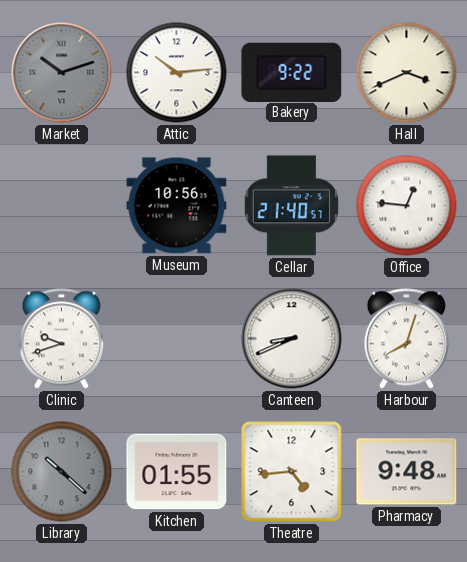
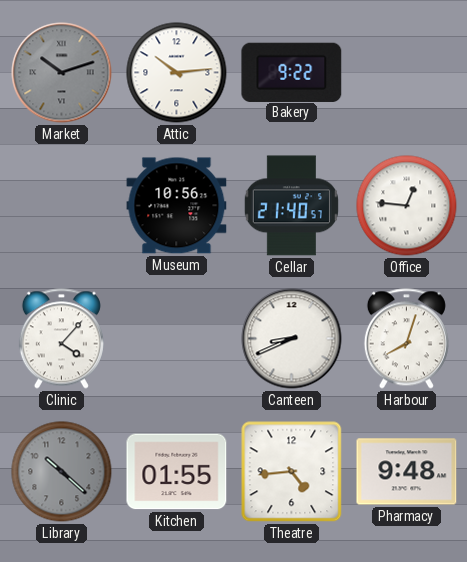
Hall: 3:41 -> none (407, 73)
Clinic: 9:42 -> 4:07 (61, 339)
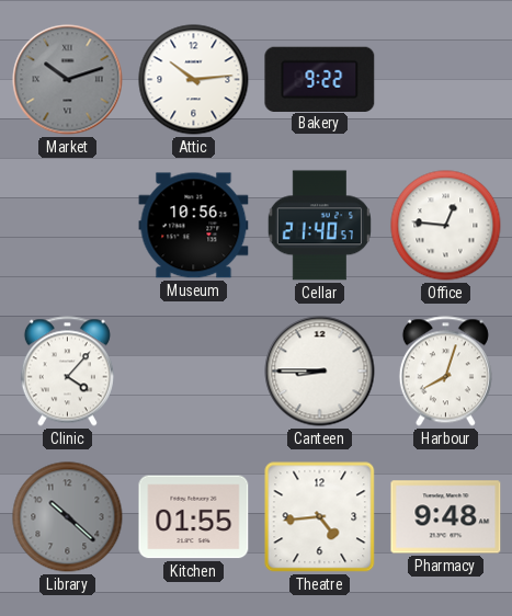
Canteen: 8:41 -> 8:45 (320, 372)
